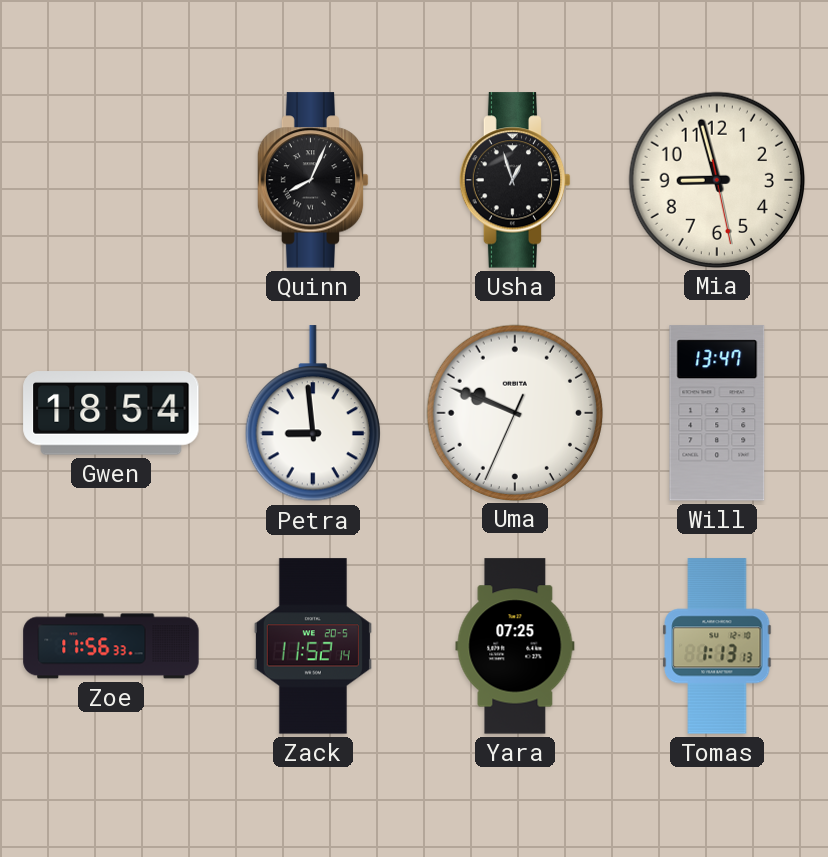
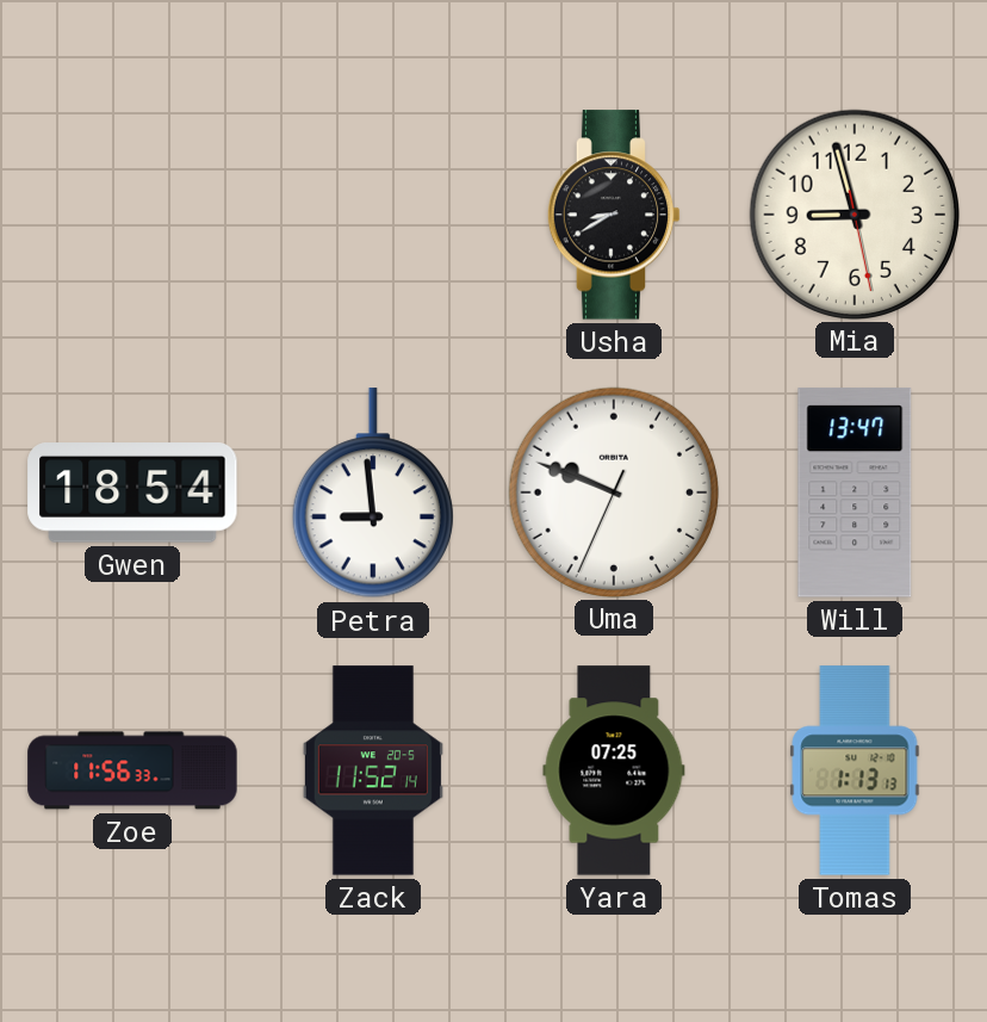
Quinn: 8:04 -> none (313, 180)
Usha: 12:57 -> 8:40 (614, 215)
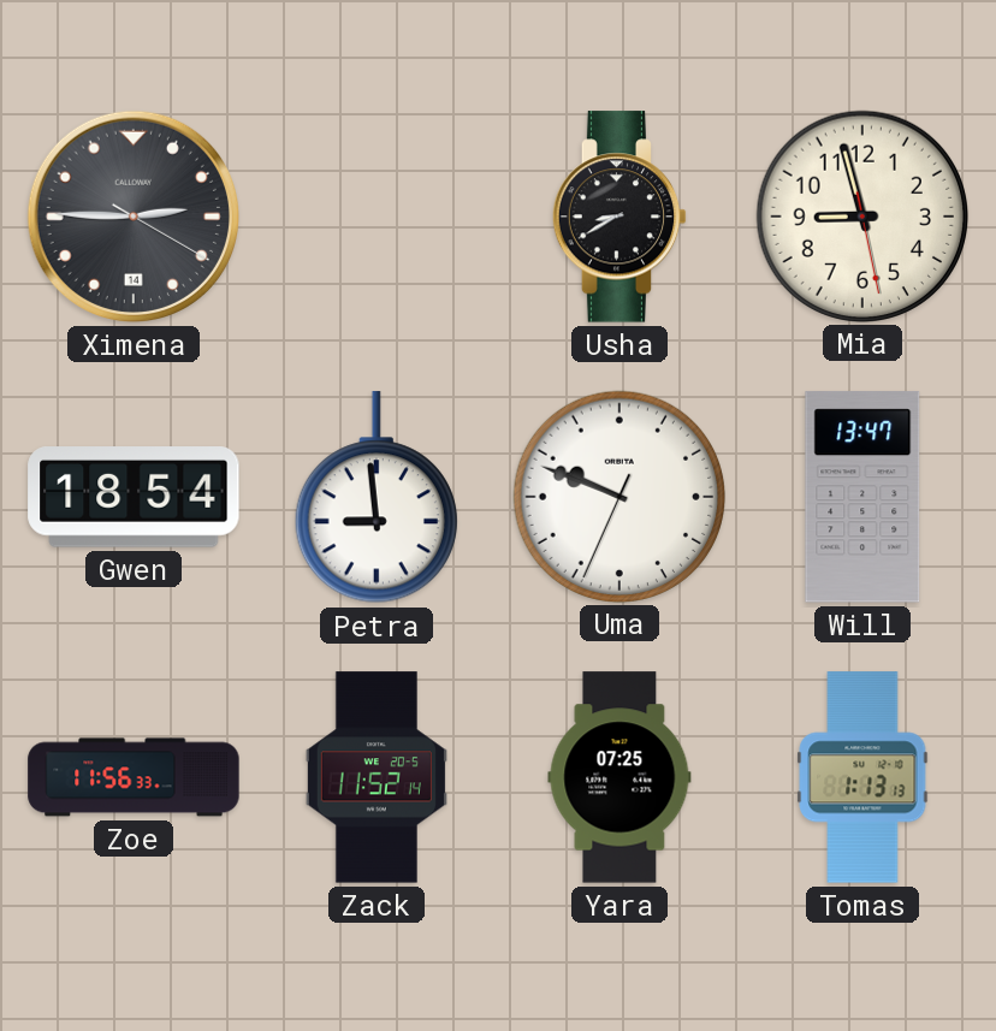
Ximena: none -> 2:45 (134, 217)
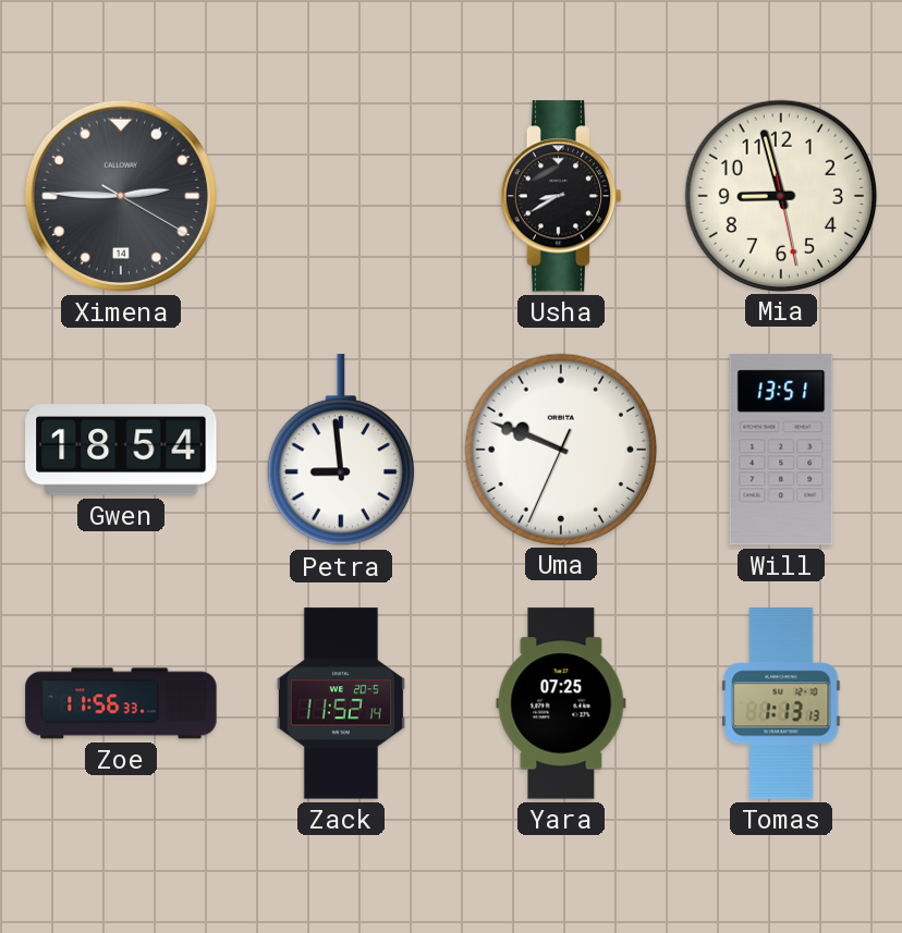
Will: 13:47 -> 13:51 (781, 450)
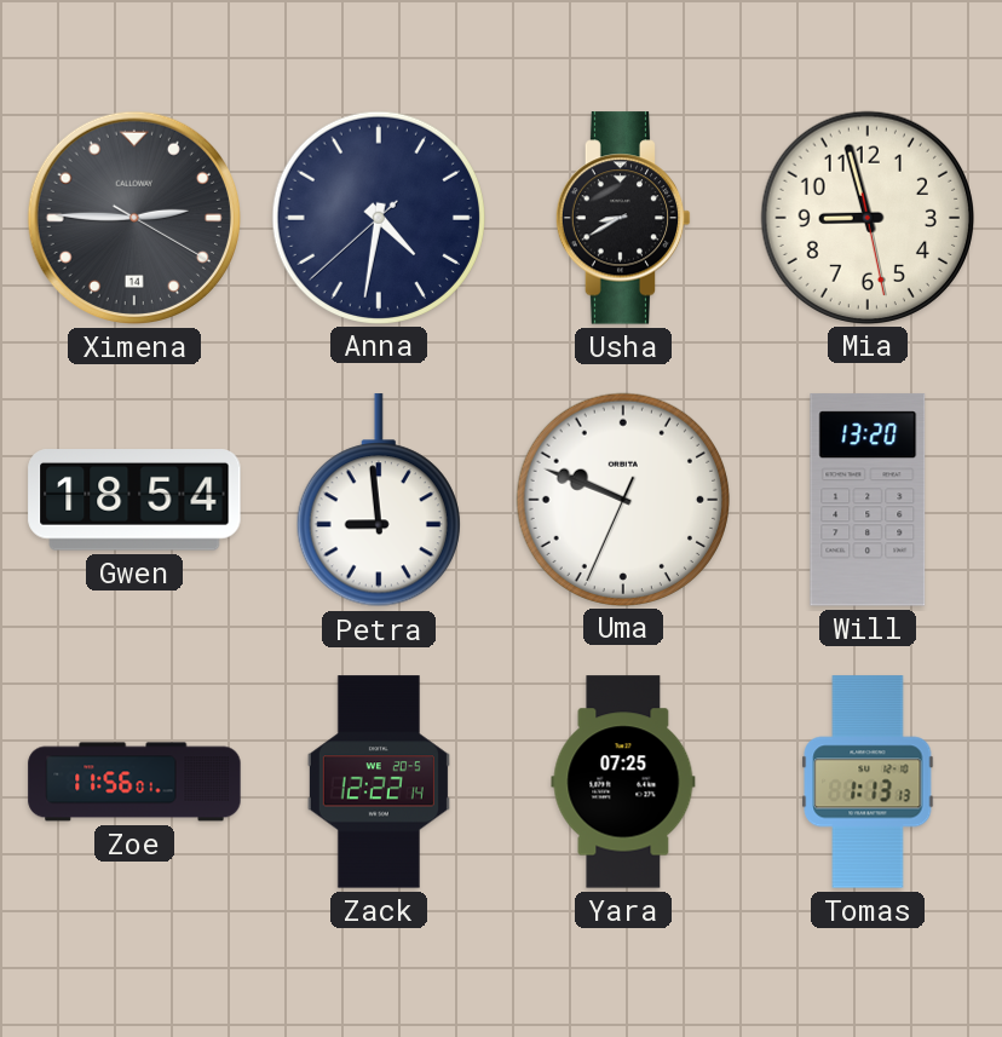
Anna: none -> 4:31 (378, 217)
Will: 13:51 -> 13:20 (868, 500)
Zoe: 11:56:33 -> 11:56:01 (134, 782)
Zack: 11:52 -> 12:22 (379, 782)
